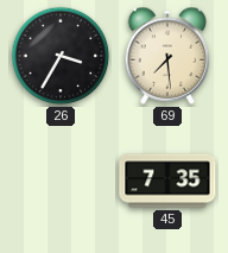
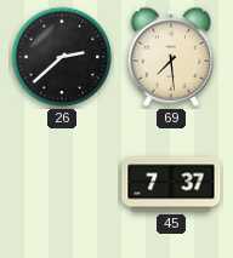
26: 3:35 -> 2:38 (62, 57)
45: 7:35 -> 7:37 (171, 184)
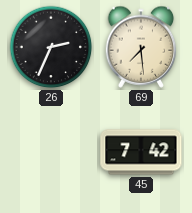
26: 2:38 -> 2:34 (51, 47)
45: 7:37 -> 7:42 (141, 152)
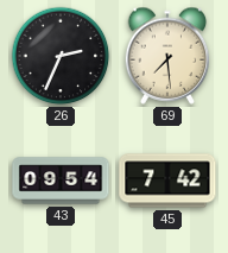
43: none -> 09:54 (61, 181)
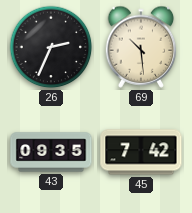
69: 7:29 -> 10:29 (141, 47)
43: 09:54 -> 09:35 (51, 152)
